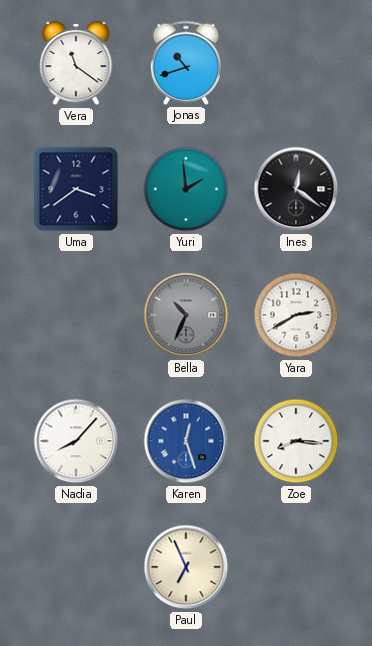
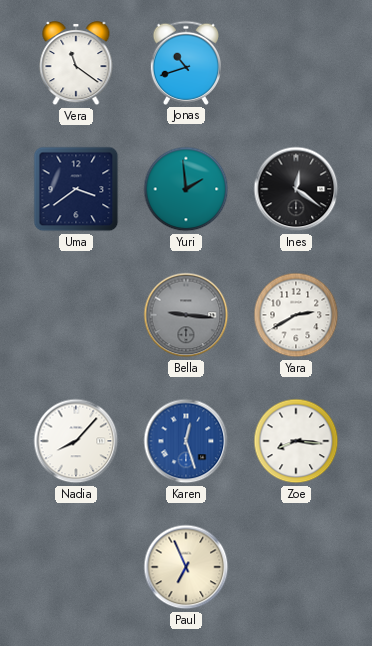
Bella: 10:34 -> 9:16 (186, 315)
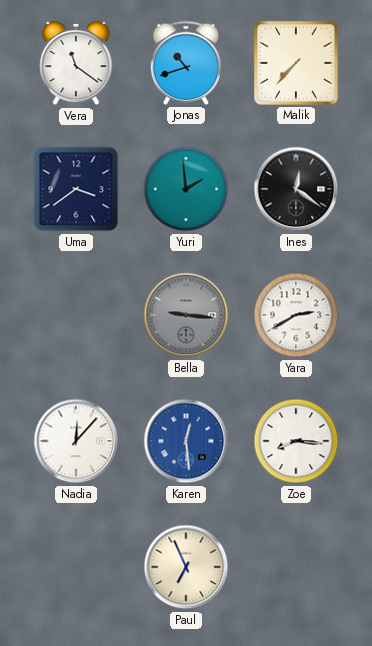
Malik: none -> 7:37 (296, 63)
Nadia: 8:07 -> 12:07 (76, 441)
Karen: 12:27 -> 12:29 (186, 441)
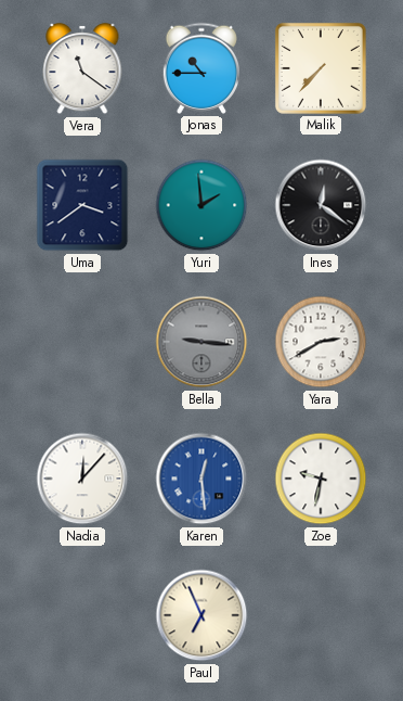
Jonas: 10:42 -> 10:45 (200, 68)
Zoe: 8:16 -> 9:32 (321, 479)
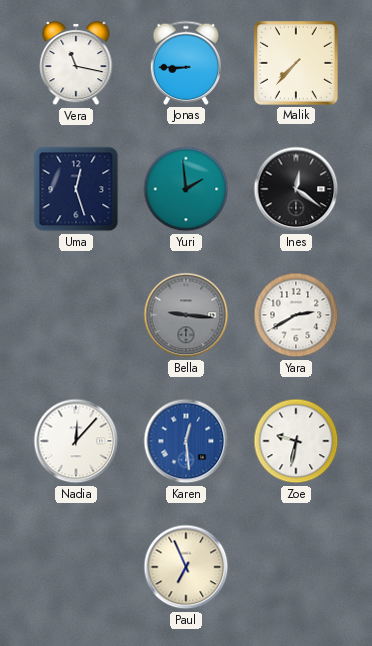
Vera: 11:21 -> 11:17 (76, 63)
Jonas: 10:45 -> 8:45 (185, 63)
Uma: 3:39 -> 12:27 (76, 189)
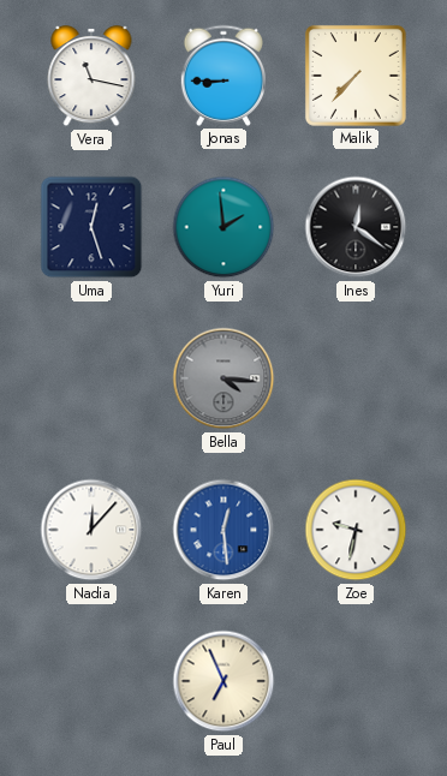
Bella: 9:16 -> 4:16 (223, 378)
Yara: 2:40 -> none (296, 315)
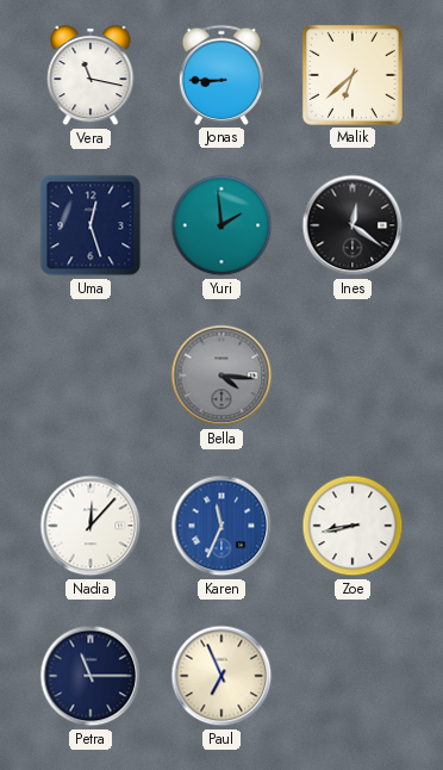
Malik: 7:37 -> 6:38 (352, 75)
Karen: 12:29 -> 11:34 (221, 526)
Zoe: 9:32 -> 8:43 (352, 526)
Petra: none -> 11:15 (91, 676)
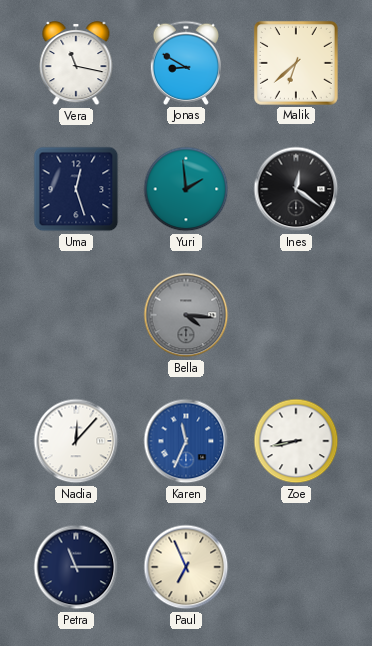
Jonas: 8:45 -> 8:50 (185, 63)
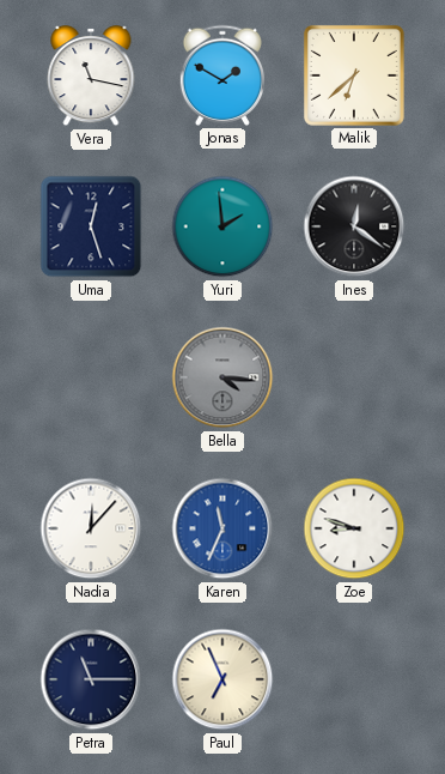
Jonas: 8:50 -> 1:50 (221, 75)
Zoe: 8:43 -> 8:48 (354, 528)
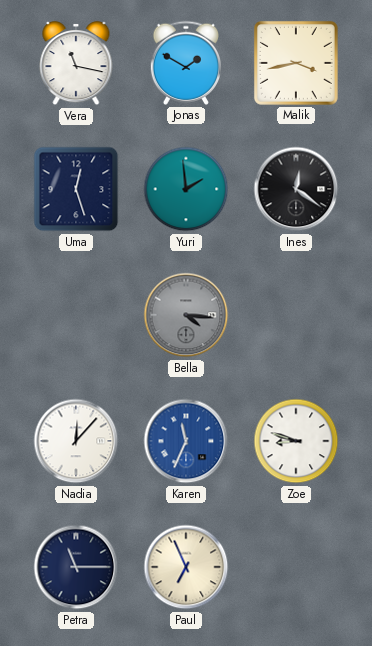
Malik: 6:38 -> 3:43 (296, 63)
